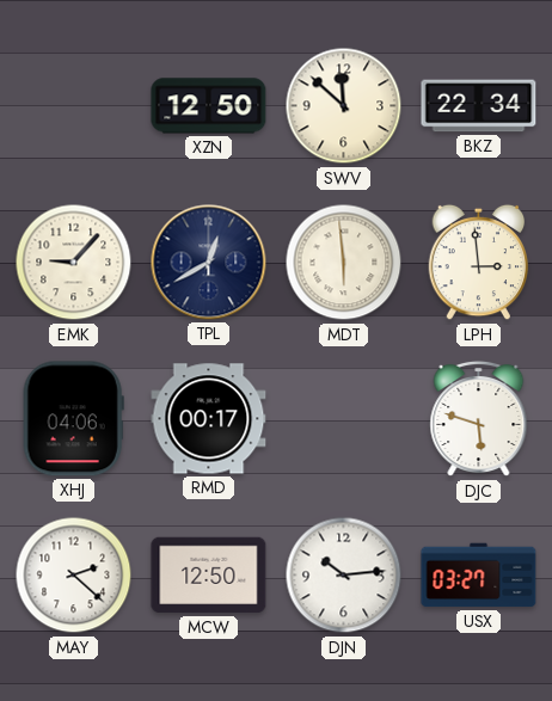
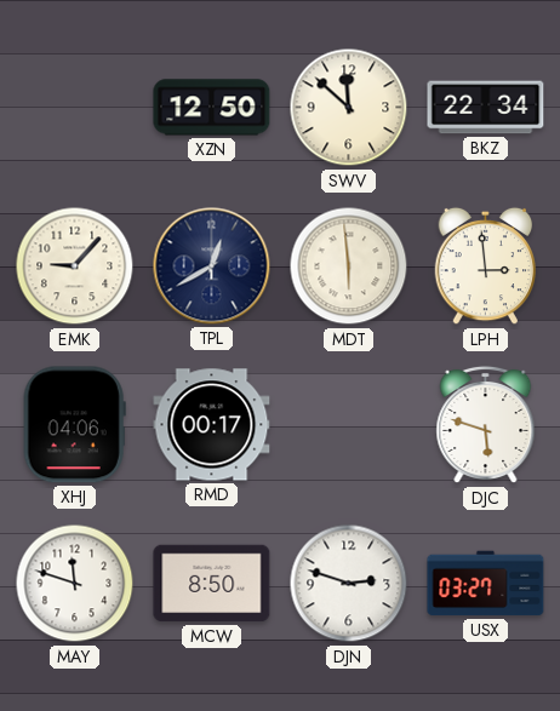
MAY: 2:22 -> 11:48 (75, 584)
MCW: 12:50 -> 8:50 (212, 584)
DJN: 10:14 -> 2:48 (349, 584)
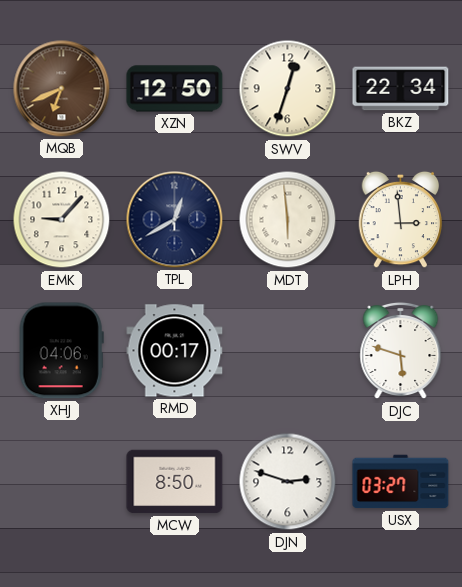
MQB: none -> 6:41 (62, 89)
SWV: 11:52 -> 12:33 (288, 89)
MAY: 11:48 -> none (75, 584)
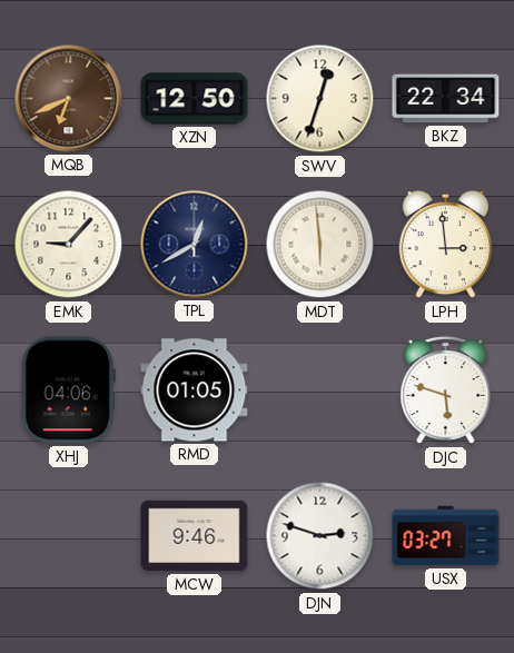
RMD: 00:17 -> 01:05 (195, 390)
MCW: 8:50 -> 9:46 (195, 536)
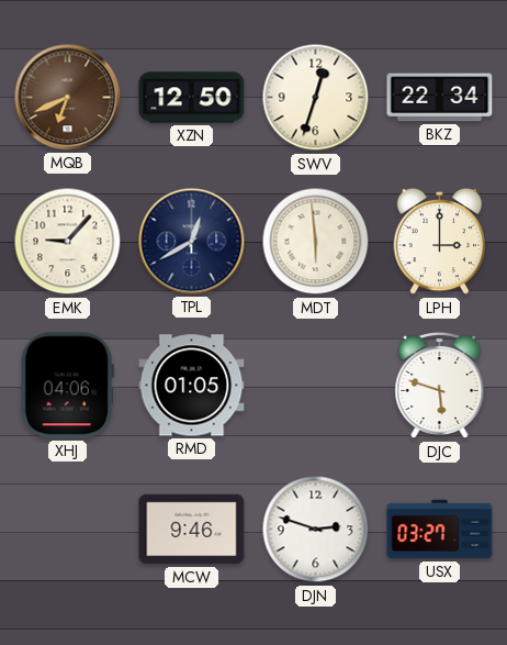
LPH: 2:59 -> 3:00 (440, 242)
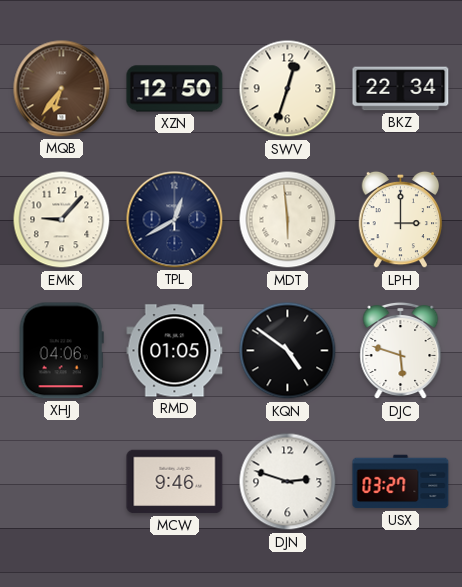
MQB: 6:41 -> 6:36 (62, 89)
KQN: none -> 4:51 (288, 351)
